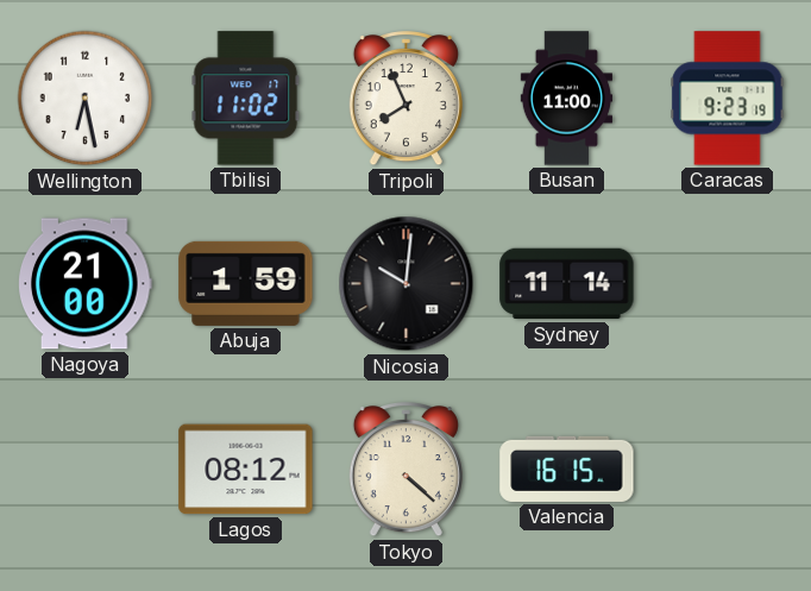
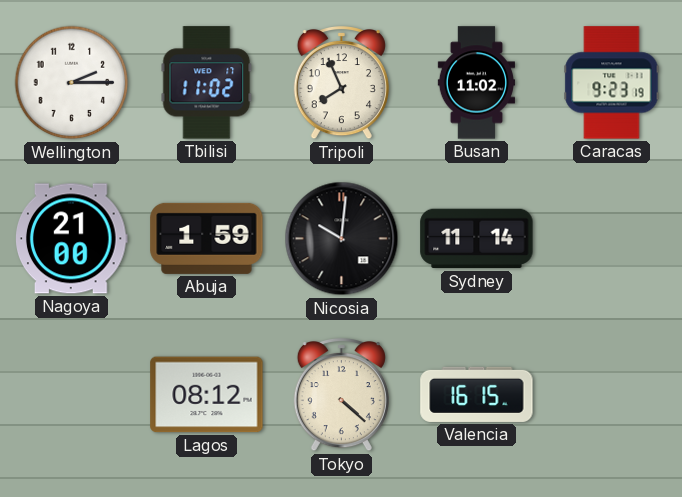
Wellington: 6:28 -> 2:15 (72, 83)
Busan: 11:00 -> 11:02 (476, 83)
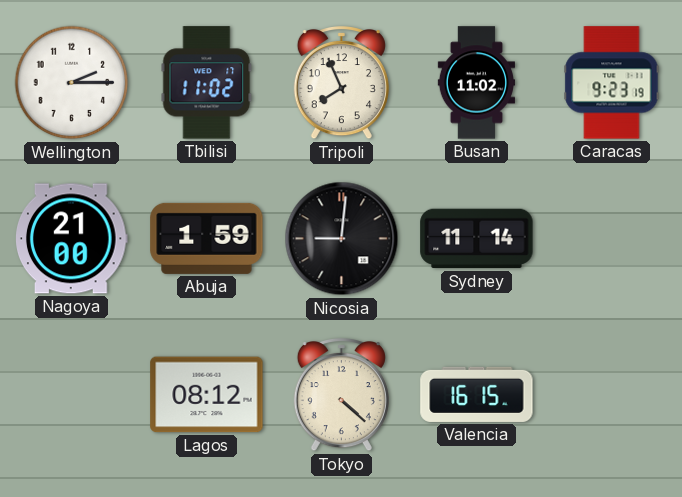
Nicosia: 10:01 -> 9:01 (342, 239)
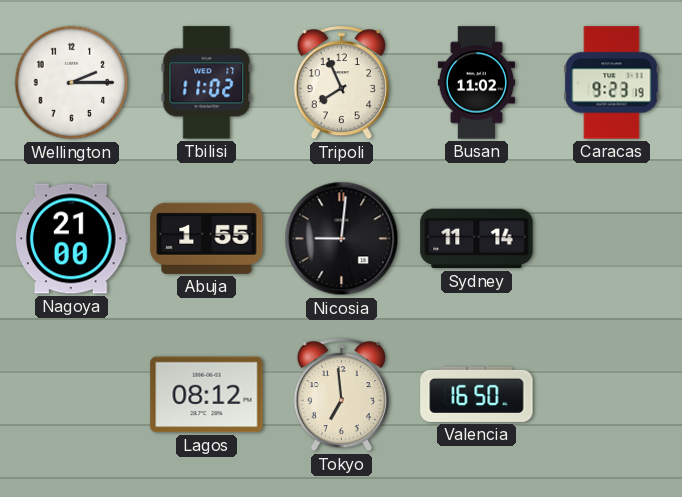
Abuja: 1:59 -> 1:55 (207, 238)
Tokyo: 4:22 -> 6:59 (341, 396)
Valencia: 16:15 -> 16:50 (477, 394)
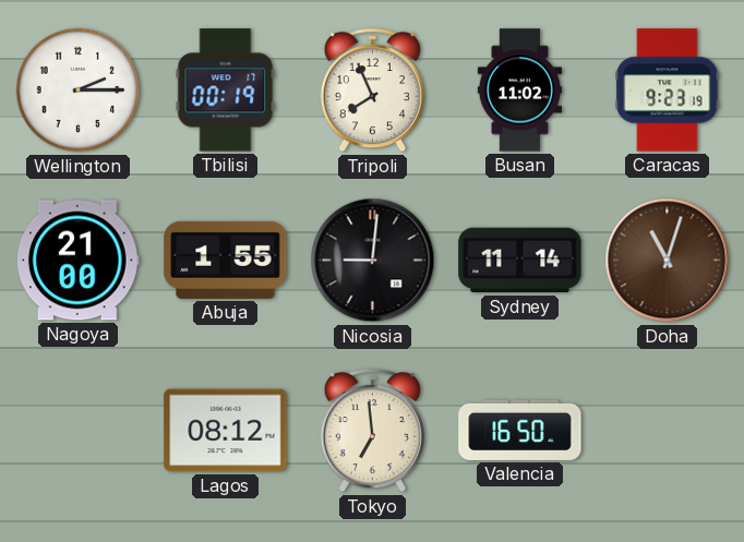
Tbilisi: 11:02 -> 00:19 (226, 91)
Doha: none -> 11:03 (668, 261)
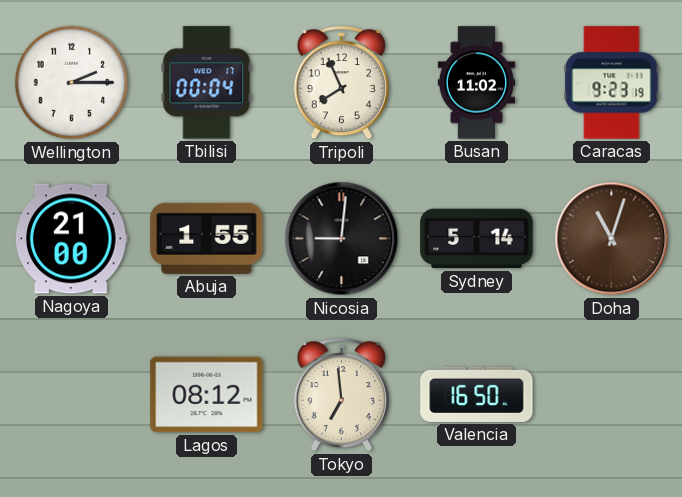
Tbilisi: 00:19 -> 00:04 (207, 83)
Sydney: 11:14 -> 5:14 (477, 239)
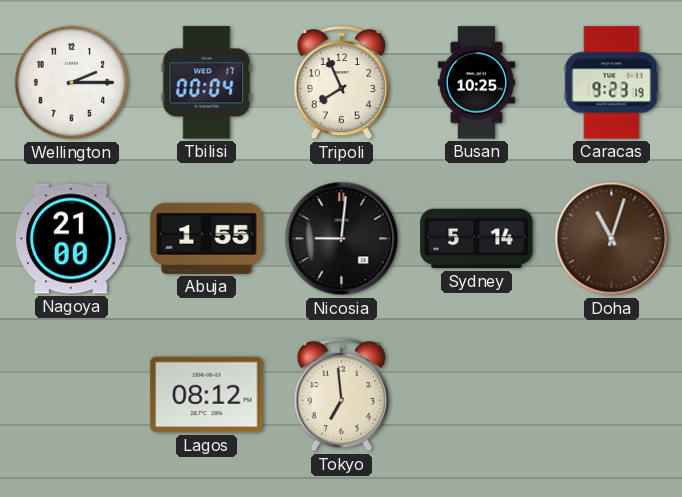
Busan: 11:02 -> 10:25 (476, 83)
Valencia: 16:50 -> none (477, 394)
